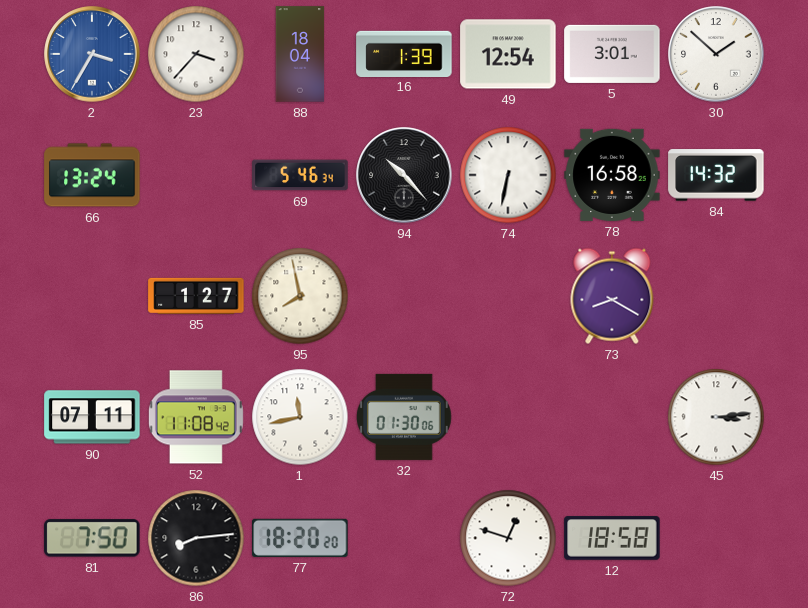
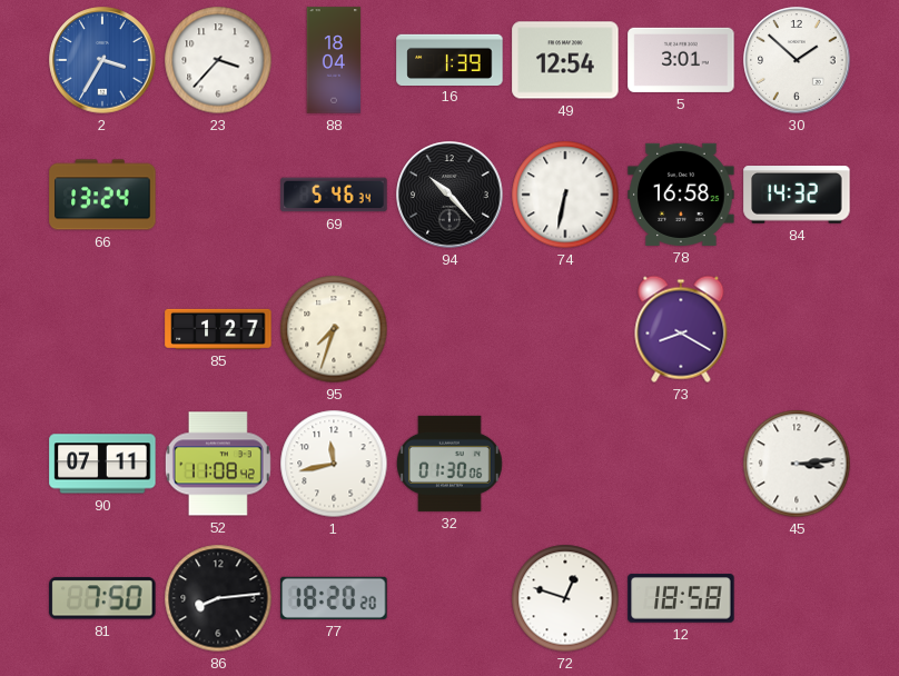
95: 7:58 -> 7:33 (334, 329)
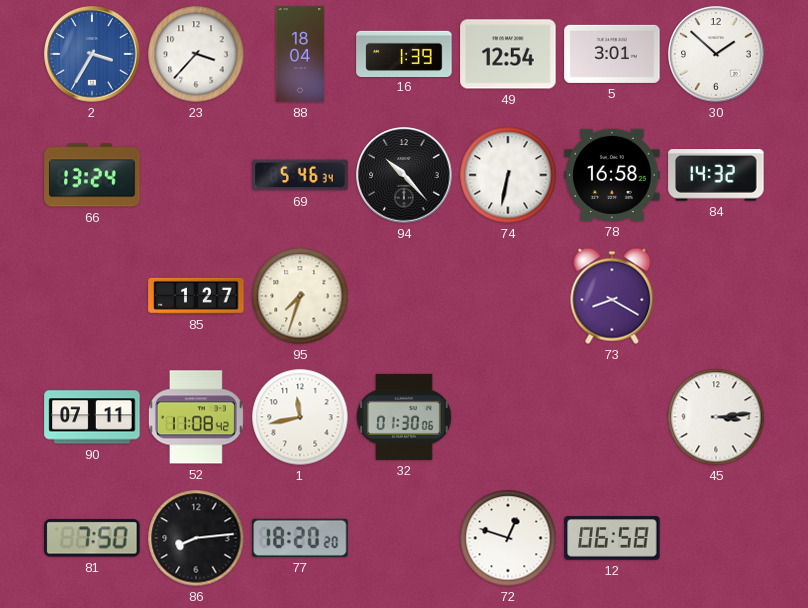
12: 18:58 -> 06:58 (612, 538)
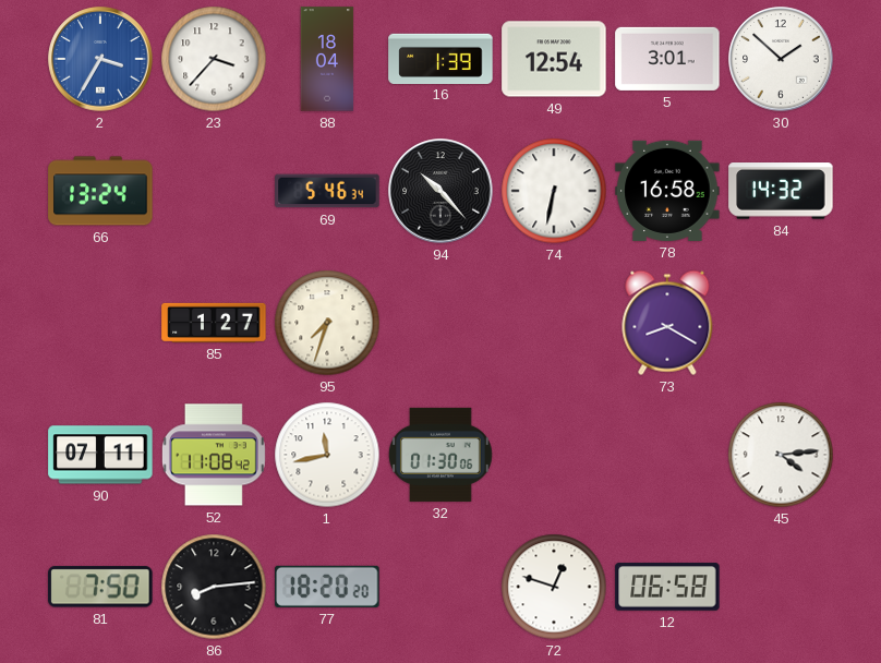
45: 3:14 -> 4:14 (781, 455)
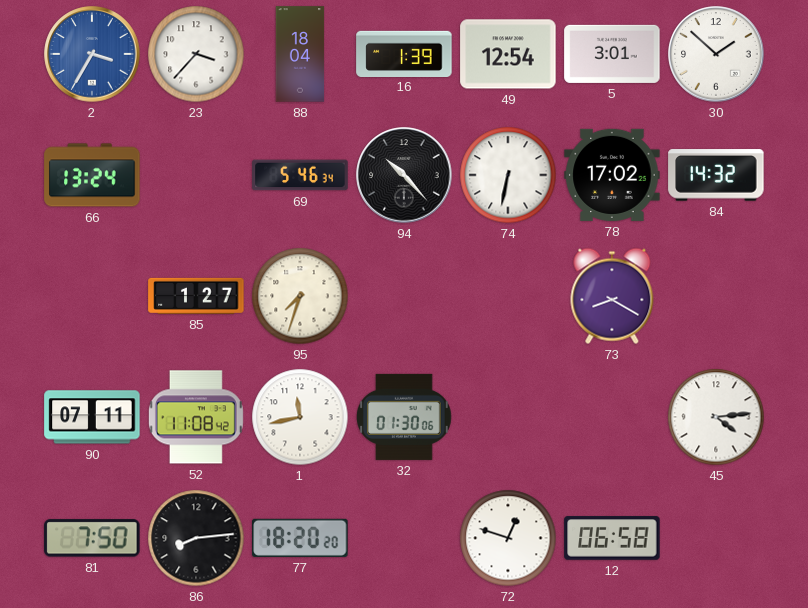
78: 16:58 -> 17:02 (612, 175)
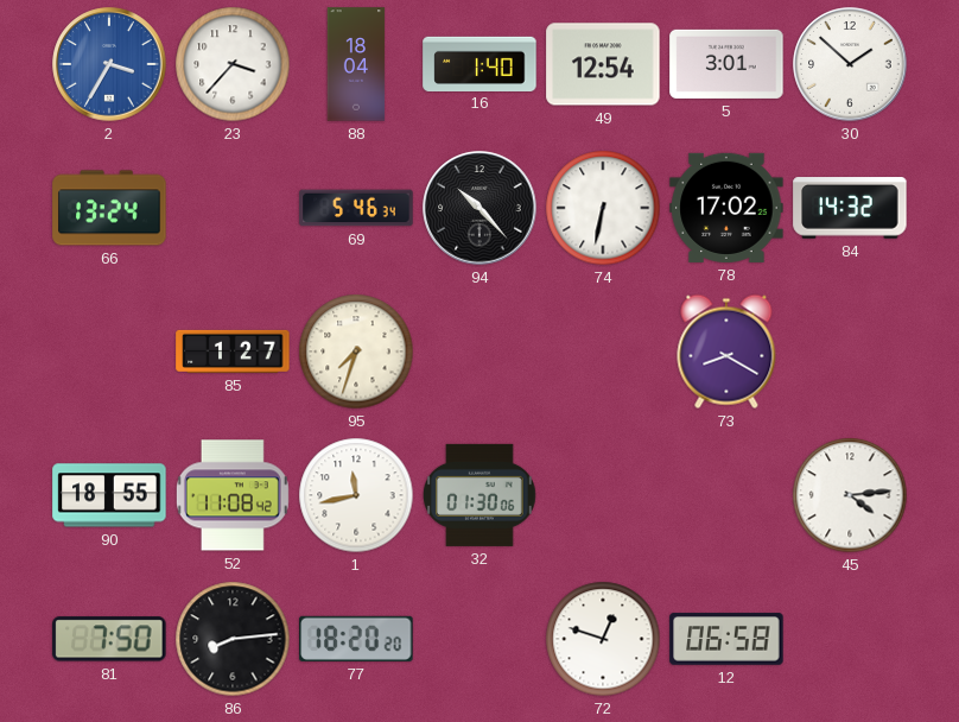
16: 1:39 -> 1:40 (479, 63)
90: 07:11 -> 18:55 (109, 495)
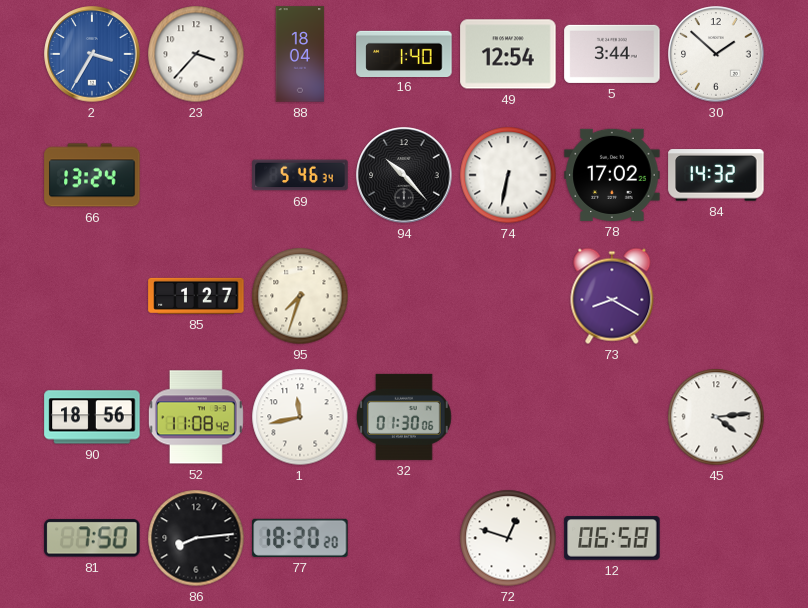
5: 3:01 -> 3:44 (612, 54)
90: 18:55 -> 18:56 (92, 417)
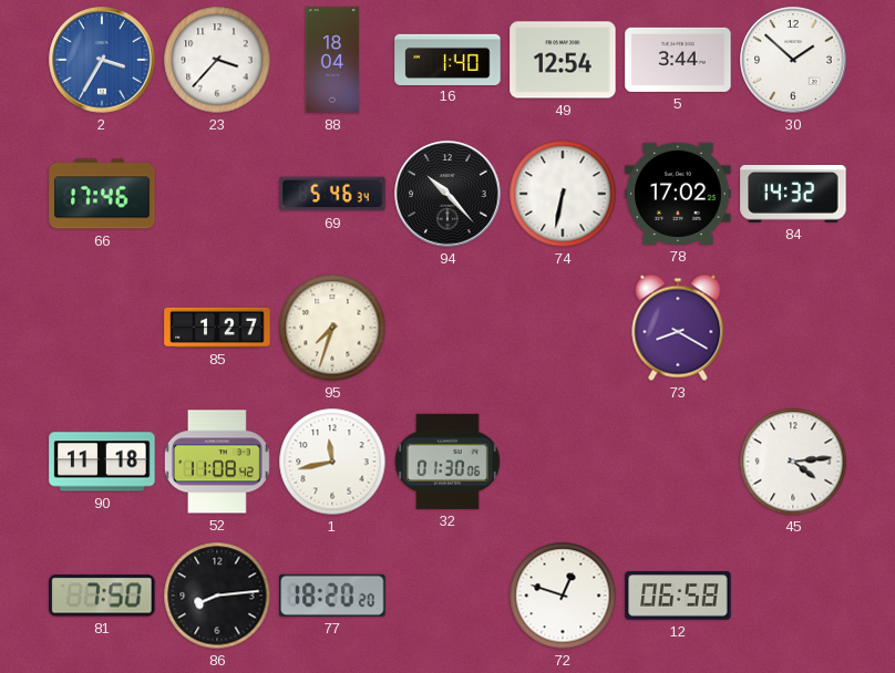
66: 13:24 -> 17:46 (102, 194)
90: 18:56 -> 11:18 (102, 462)
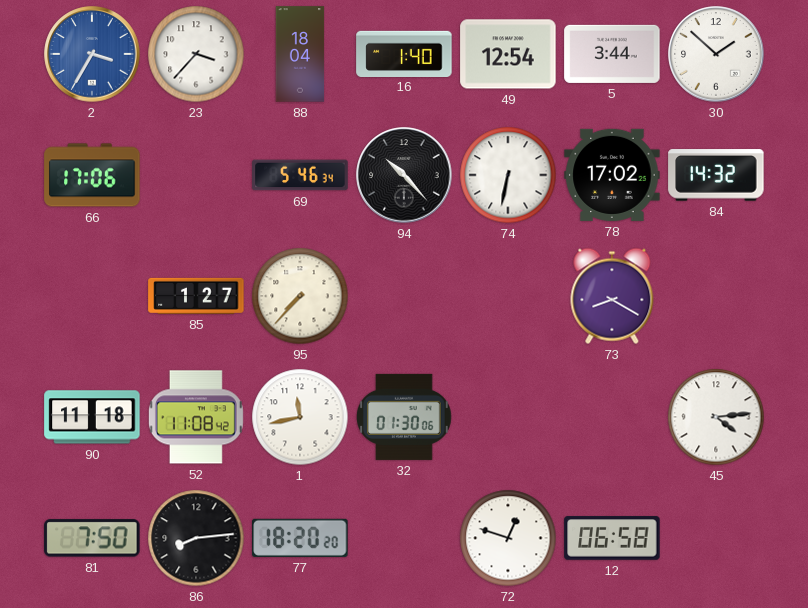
66: 17:46 -> 17:06 (92, 175)
95: 7:33 -> 7:37 (300, 296)
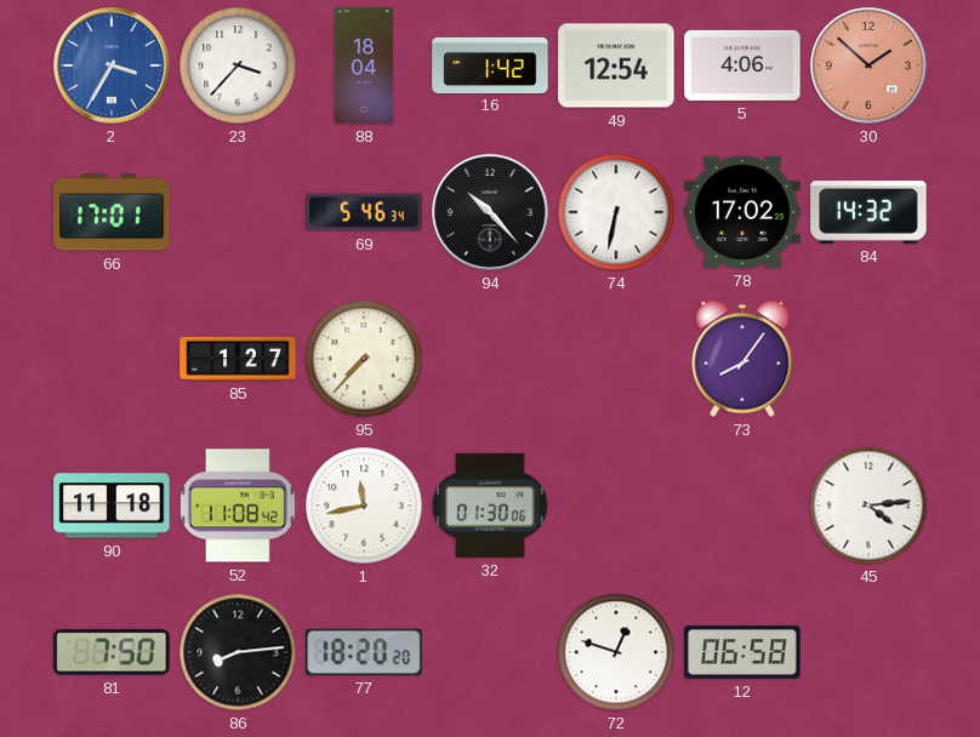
16: 1:40 -> 1:42 (490, 64)
5: 3:44 -> 4:06 (742, 65)
30 dial: white -> salmon (868, 65)
66: 17:06 -> 17:01 (112, 212)
73: 8:20 -> 8:06 (742, 359)
